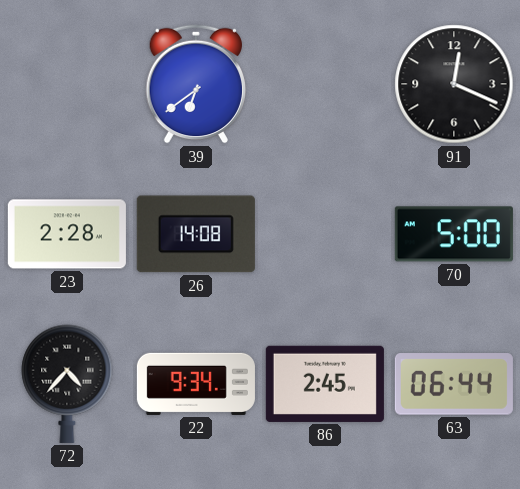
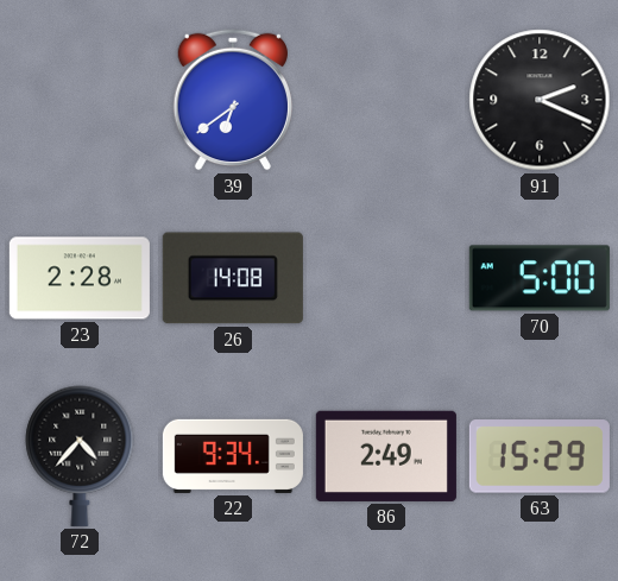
91: 12:19 -> 2:19 (540, 100)
86: 2:45 -> 2:49 (386, 456)
63: 06:44 -> 15:29 (540, 456)
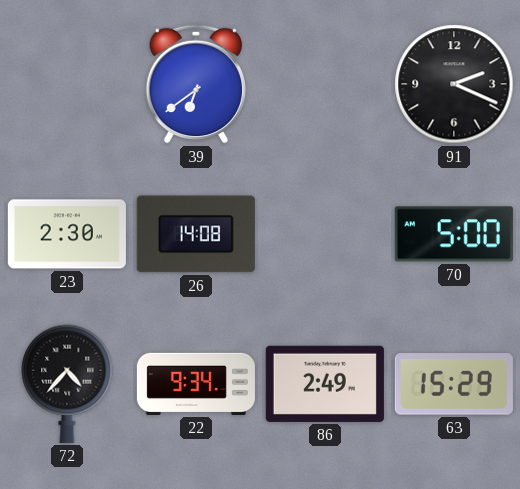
23: 2:28 -> 2:30 (67, 234)
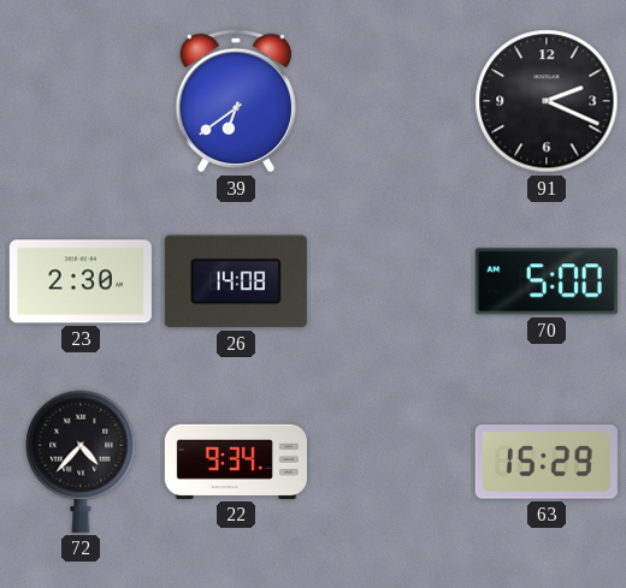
86: 2:49 -> none (325, 384)
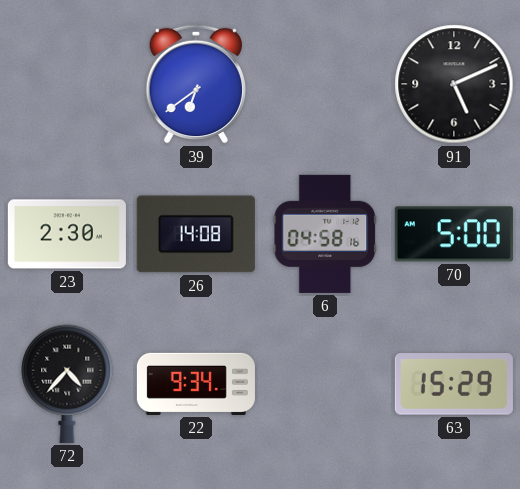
91: 2:19 -> 5:11 (454, 84)
6: none -> 04:58 (325, 234)
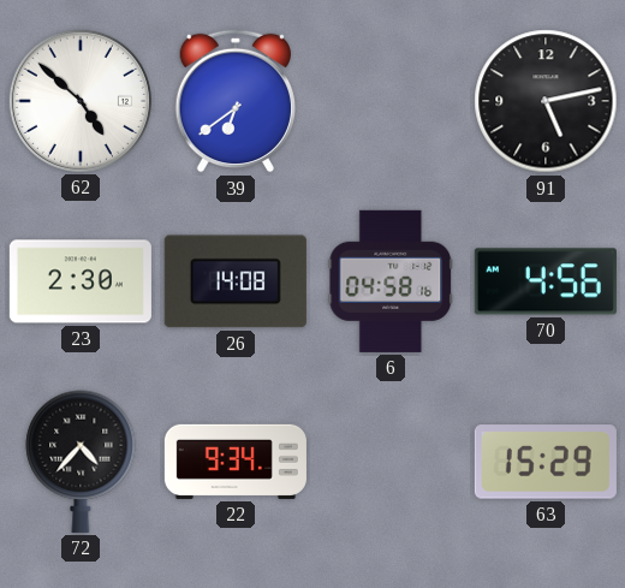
62: none -> 4:52 (81, 101)
91: 5:11 -> 5:13 (546, 101)
70: 5:00 -> 4:56 (546, 281)
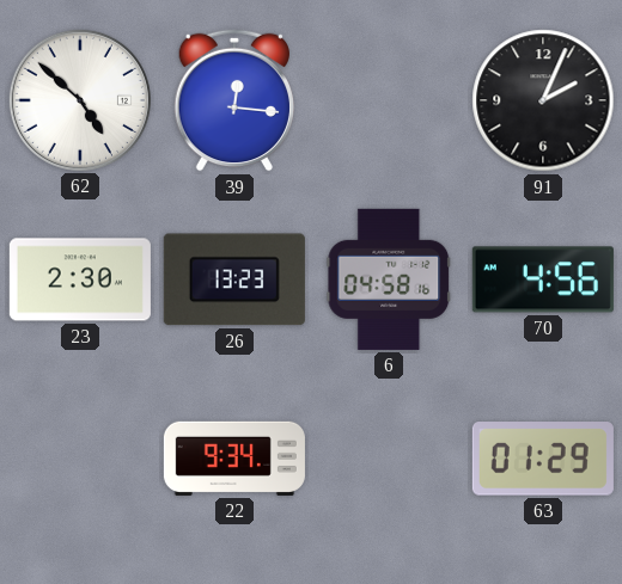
39: 6:39 -> 12:16 (233, 100)
91: 5:13 -> 2:04 (543, 100)
26: 14:08 -> 13:23 (234, 279)
72: 4:37 -> none (81, 462)
63: 15:29 -> 01:29 (543, 459)
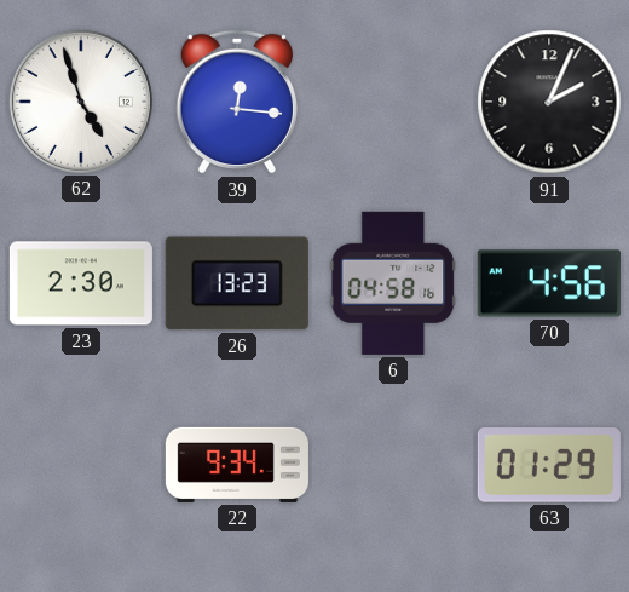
62: 4:52 -> 4:57 (81, 102)
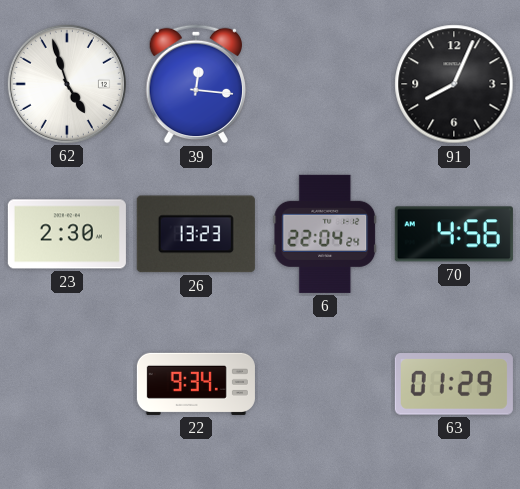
91: 2:04 -> 8:04 (454, 84)
6: 04:58 -> 22:04 (325, 234)
